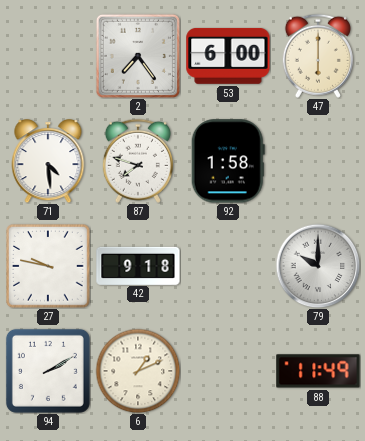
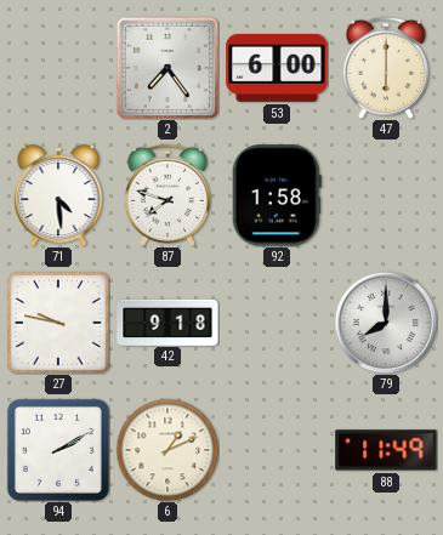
79: 10:00 -> 8:00 (386, 323)
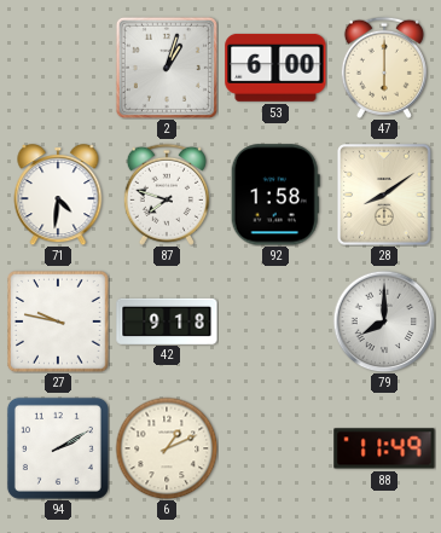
2: 7:24 -> 1:03 (167, 68)
71: 4:29 -> 4:31 (58, 195)
28: none -> 8:09 (384, 195)
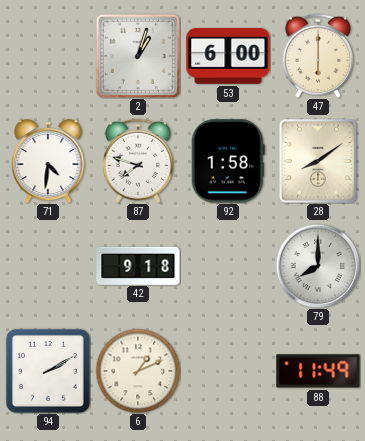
27: 9:47 -> none (59, 323)
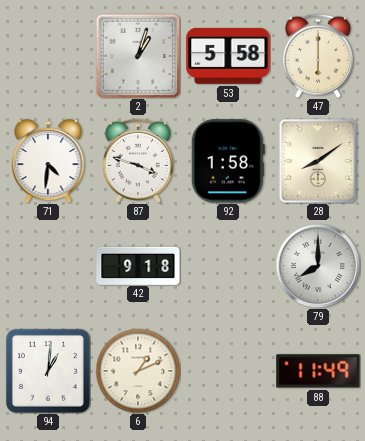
53: 6:00 -> 5:58 (228, 56)
87: 7:48 -> 3:48 (138, 161)
94: 2:10 -> 1:01 (48, 371)
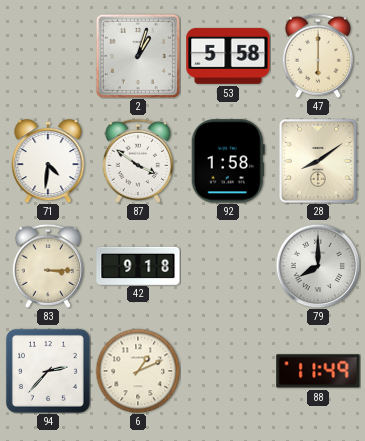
87: 3:48 -> 3:51 (138, 161)
83: none -> 3:15 (48, 266)
94: 1:01 -> 2:37 (48, 371)
